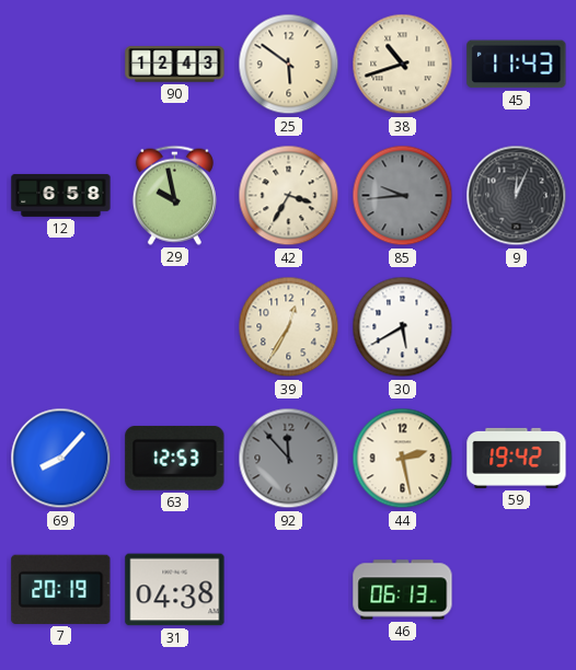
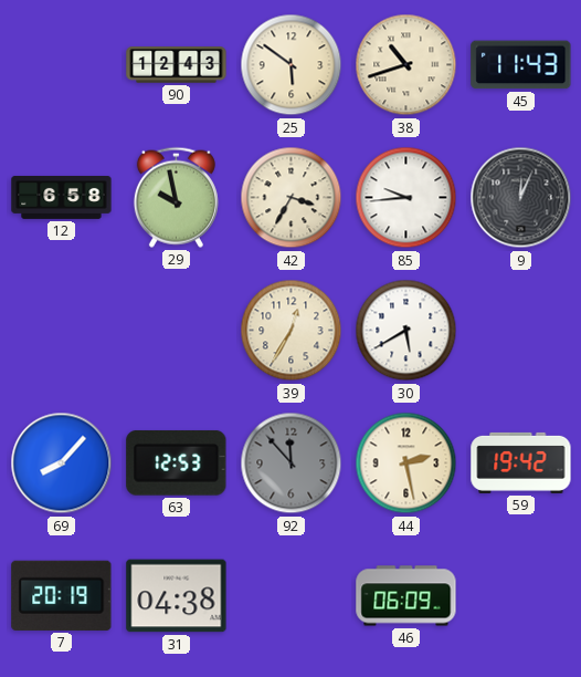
85 dial: grey -> white (406, 198)
46: 06:13 -> 06:09 (406, 596)
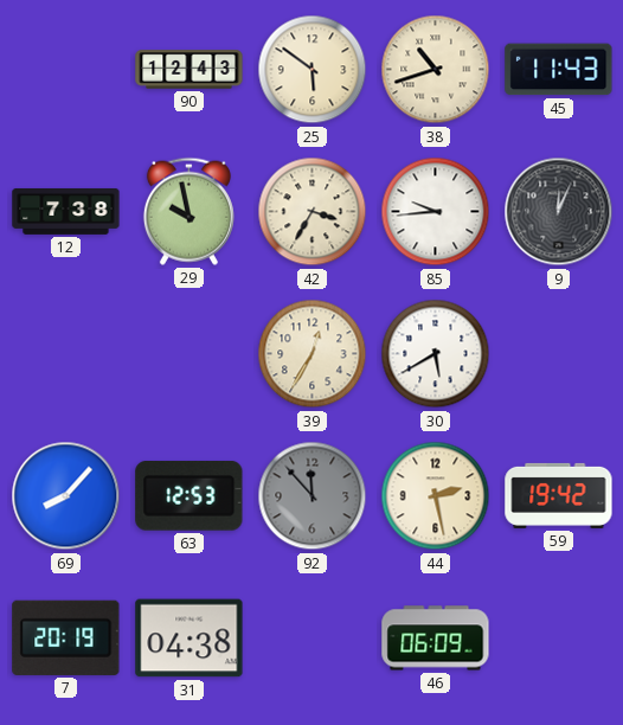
12: 6:58 -> 7:38 (66, 211)
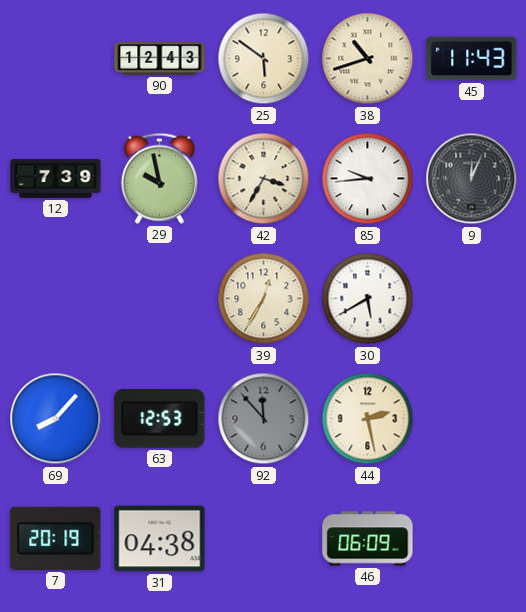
12: 7:38 -> 7:39 (56, 178)
59: 19:42 -> none (559, 495)
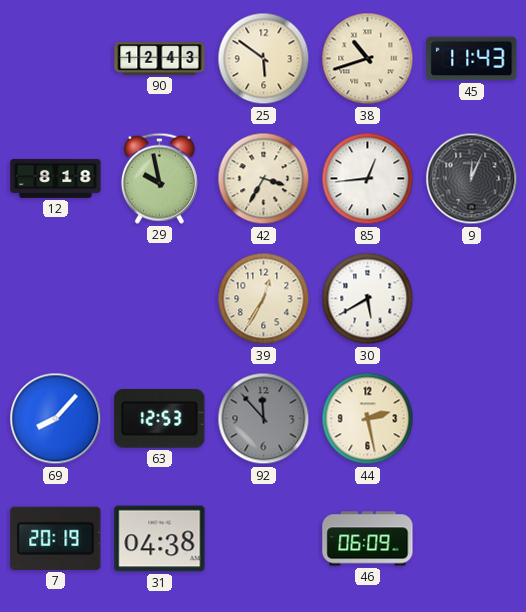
12: 7:39 -> 8:18 (56, 178)
85: 9:44 -> 12:44 (368, 179)
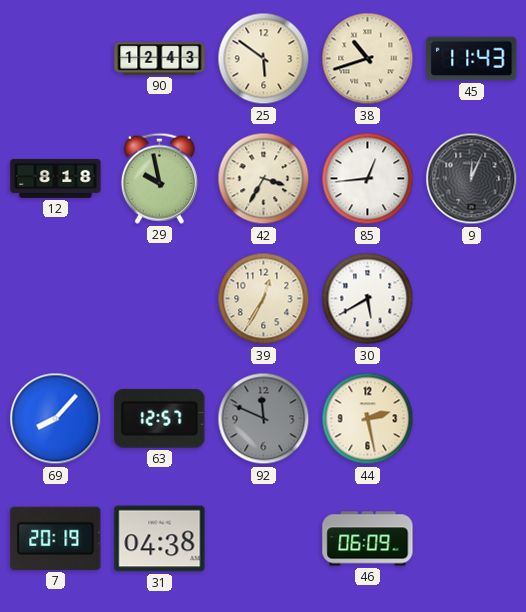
63: 12:53 -> 12:57 (160, 418)
92: 11:53 -> 11:49 (264, 419)
